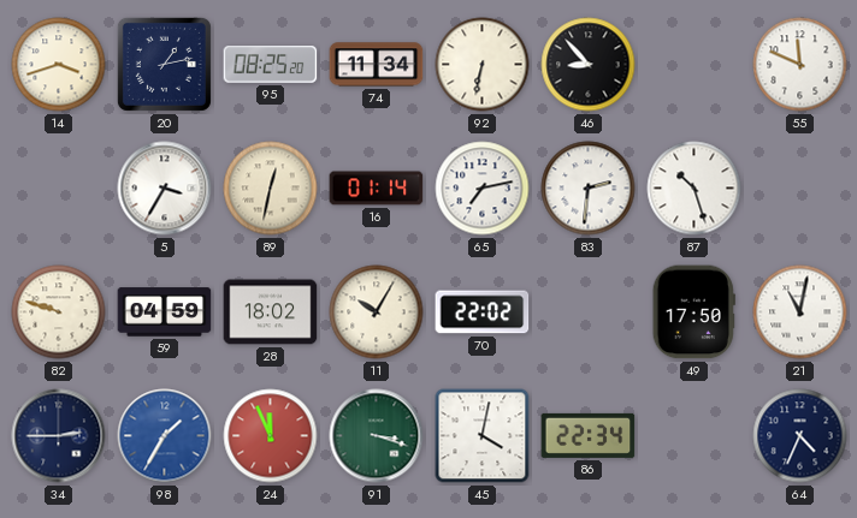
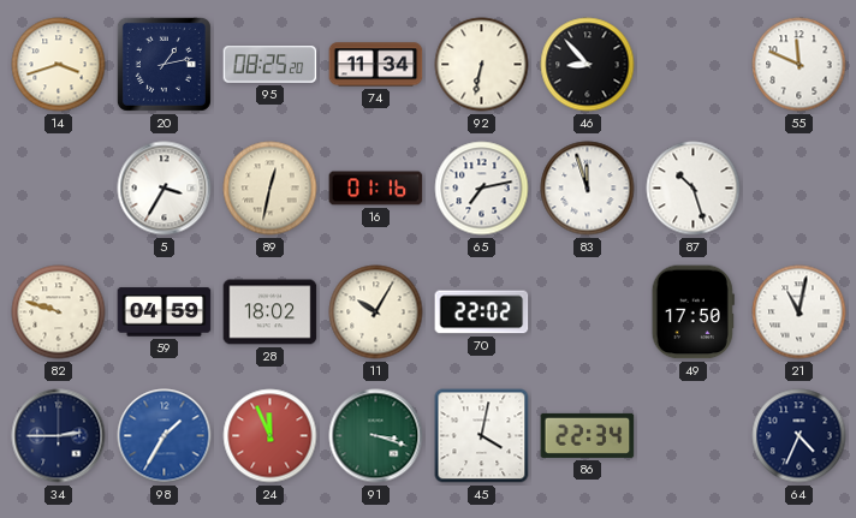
16: 01:14 -> 01:16 (376, 189)
83: 2:31 -> 11:57 (588, 189)
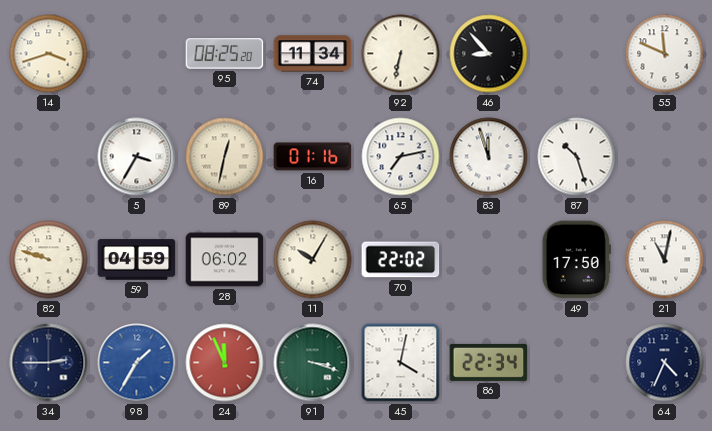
20: 1:13 -> none (164, 64)
28: 18:02 -> 06:02 (225, 260)
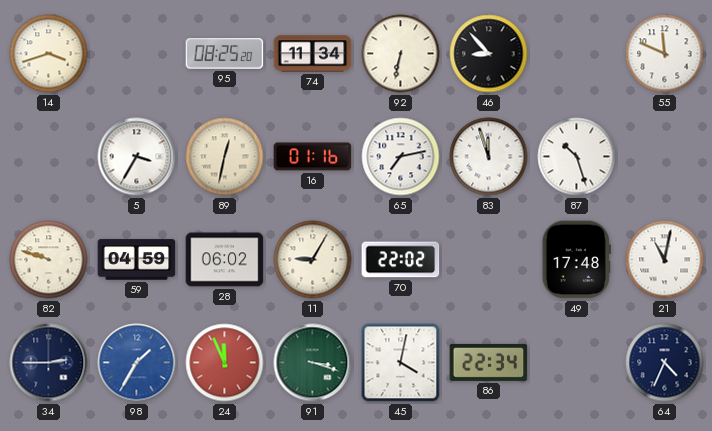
11: 10:05 -> 9:05 (313, 260)
49: 17:50 -> 17:48 (576, 260)
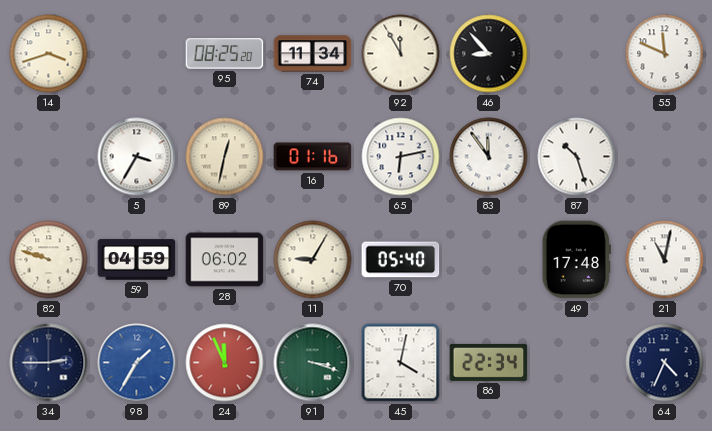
92: 6:32 -> 11:55 (401, 54)
65: 7:13 -> 6:13 (401, 157)
83: 11:57 -> 11:54 (489, 157)
70: 22:02 -> 05:40 (401, 260)
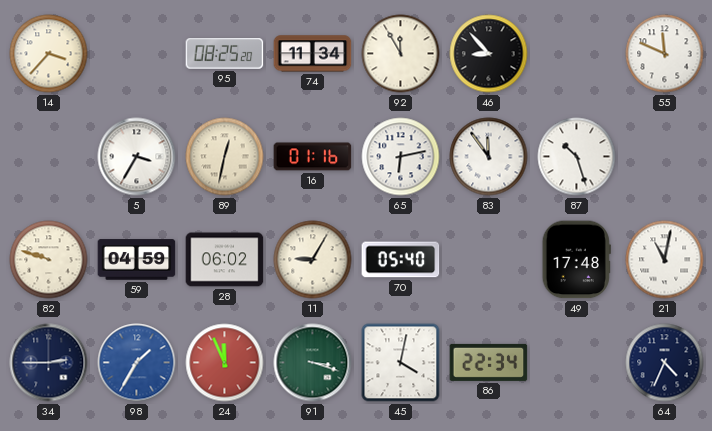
14: 3:42 -> 3:37 (49, 54)
